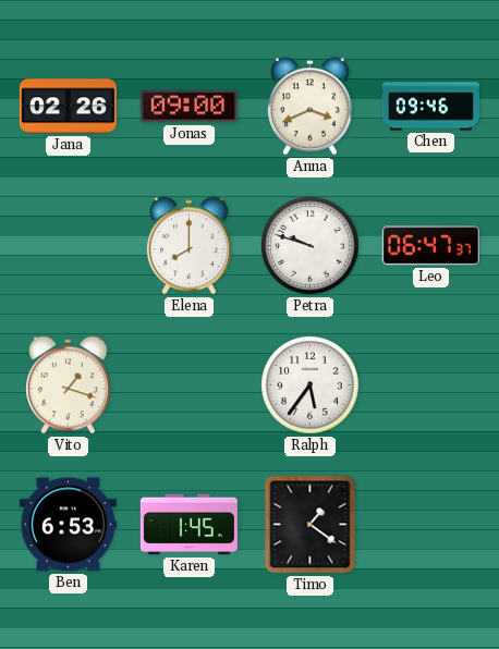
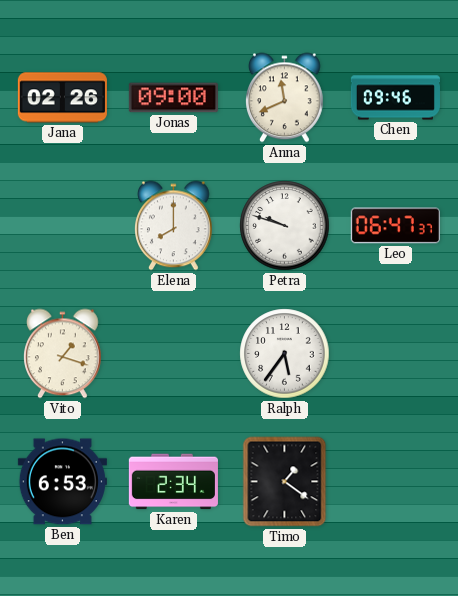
Anna: 3:41 -> 11:41 (285, 98)
Karen: 1:45 -> 2:34 (173, 482)
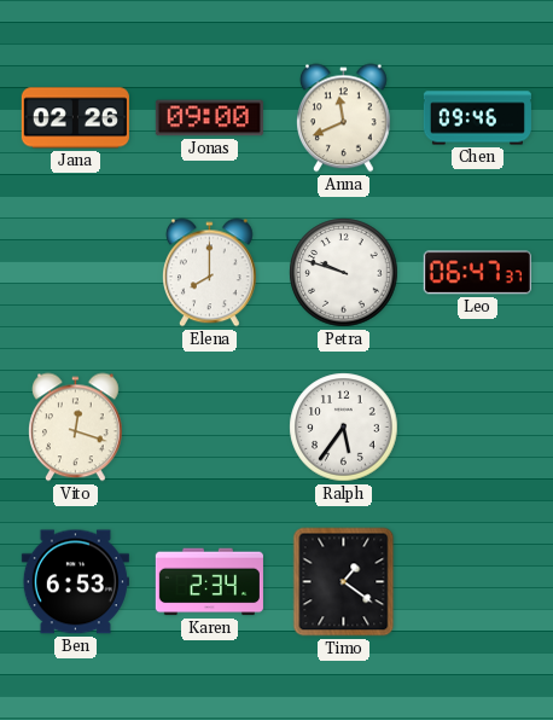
Vito: 1:18 -> 12:18 (76, 428)
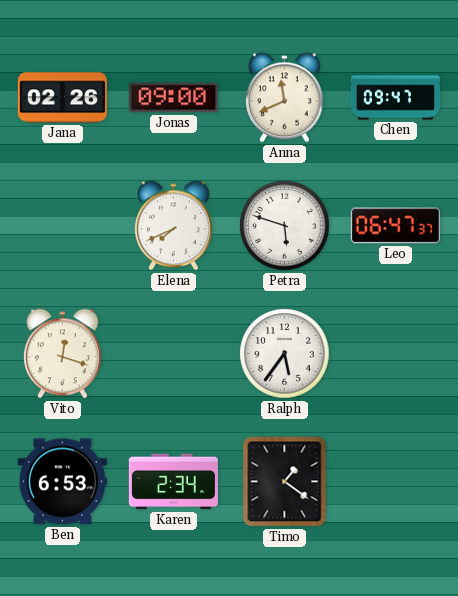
Chen: 09:46 -> 09:47 (395, 98)
Elena: 8:00 -> 7:41 (174, 226)
Petra: 9:48 -> 5:48 (285, 226)
